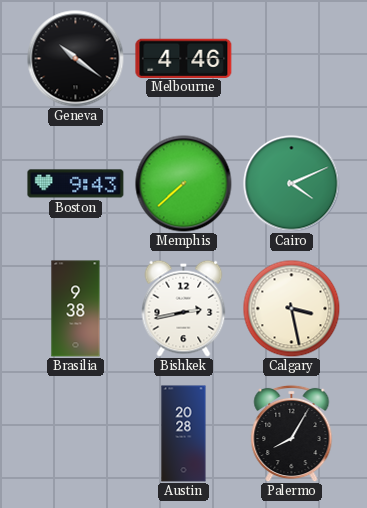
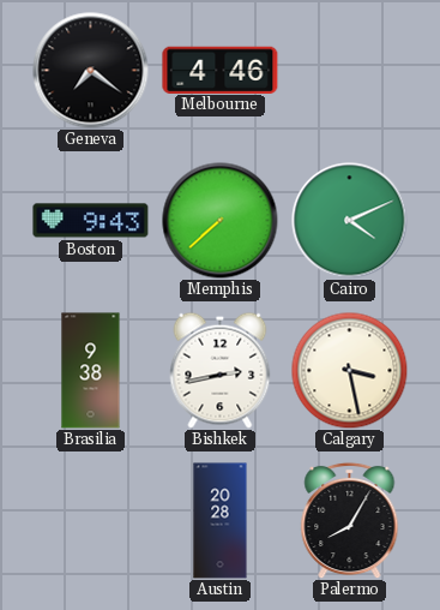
Geneva: 10:21 -> 7:21 (91, 71)
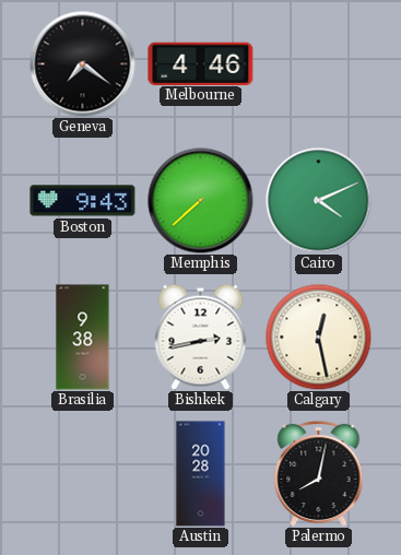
Calgary: 3:28 -> 12:28 (318, 336)
Palermo: 8:05 -> 8:02 (319, 473)
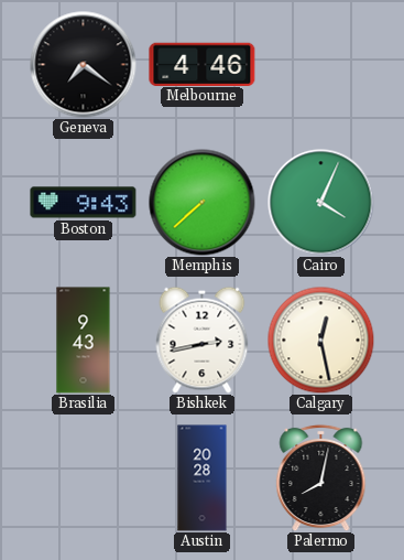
Cairo: 4:11 -> 4:04 (321, 203)
Brasilia: 9:38 -> 9:43 (84, 341)
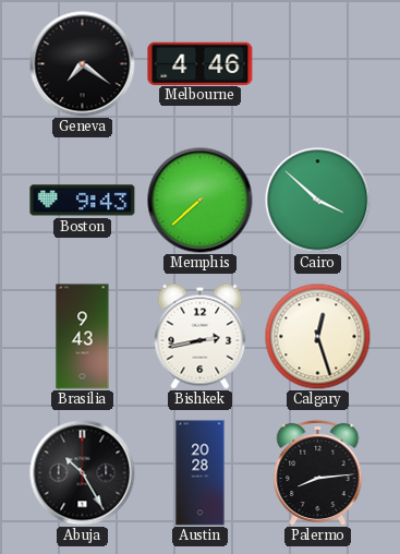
Cairo: 4:04 -> 3:52 (318, 201)
Calgary: 12:28 -> 12:27 (317, 336)
Abuja: none -> 10:25 (83, 473)
Palermo: 8:02 -> 8:14 (318, 472)
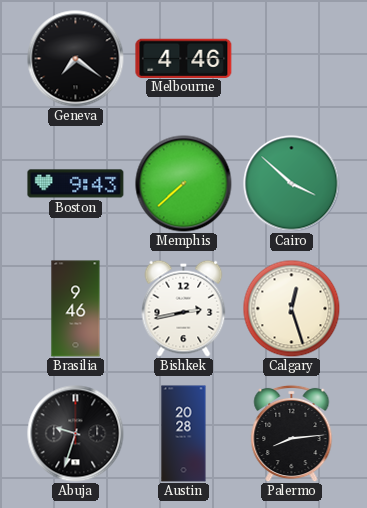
Brasilia: 9:43 -> 9:46 (76, 309)
Abuja: 10:25 -> 9:33 (76, 434)
